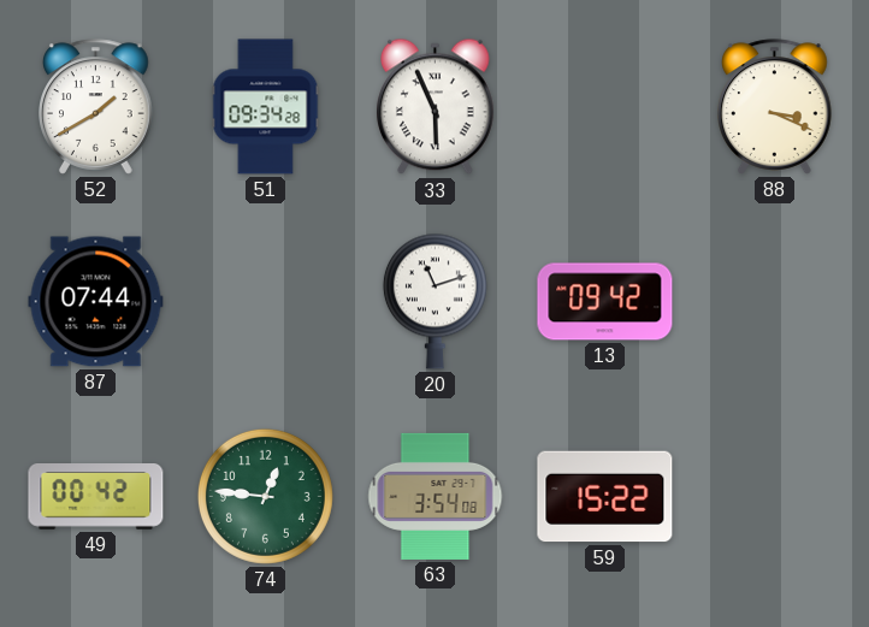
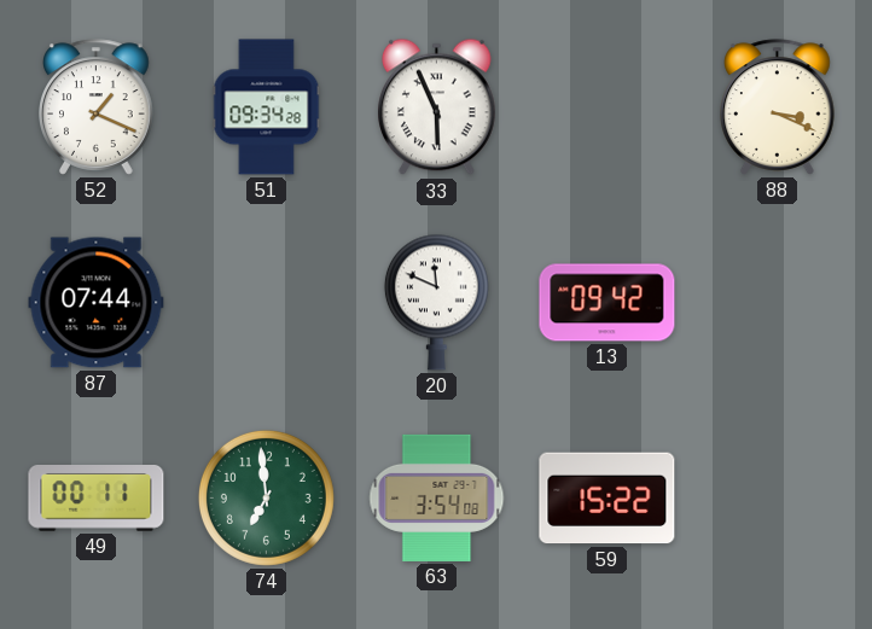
52: 1:40 -> 1:19 (97, 107)
20: 11:12 -> 11:49 (436, 302)
49: 00:42 -> 00:11 (97, 499)
74: 12:46 -> 6:59 (266, 497)
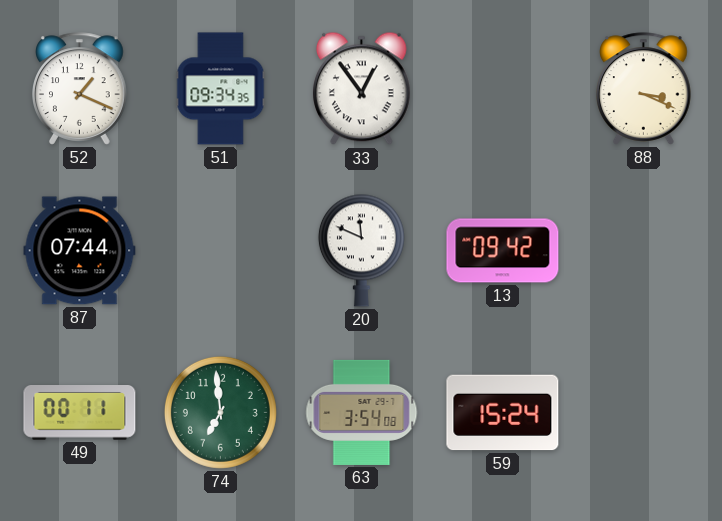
51: 09:34:28 -> 09:34:35 (221, 89)
33: 5:56 -> 12:54 (362, 89)
59: 15:22 -> 15:24 (503, 413)
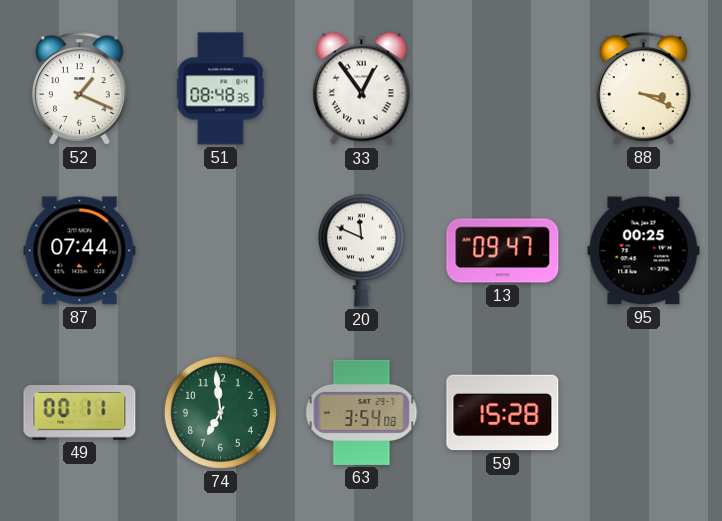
51: 09:34 -> 08:48 (221, 89)
13: 09:42 -> 09:47 (503, 251)
95: none -> 00:25 (644, 251)
59: 15:24 -> 15:28 (503, 413)
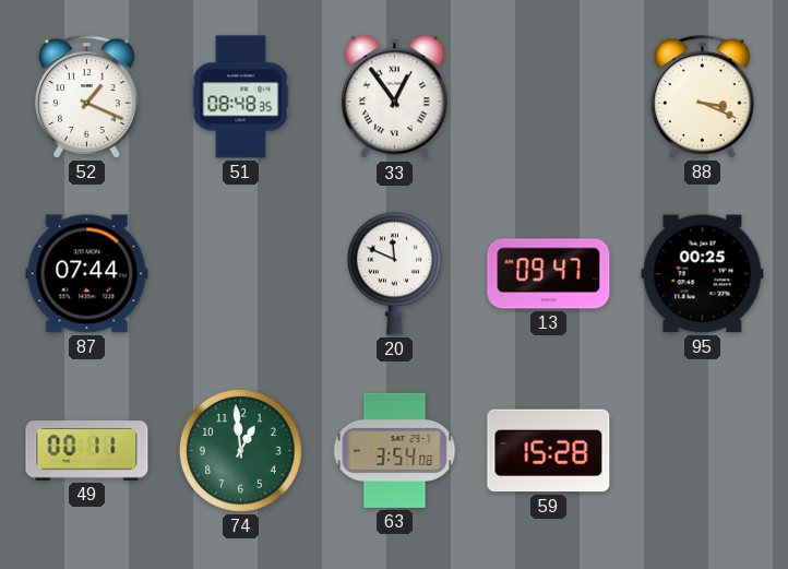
74: 6:59 -> 12:59 (240, 450)
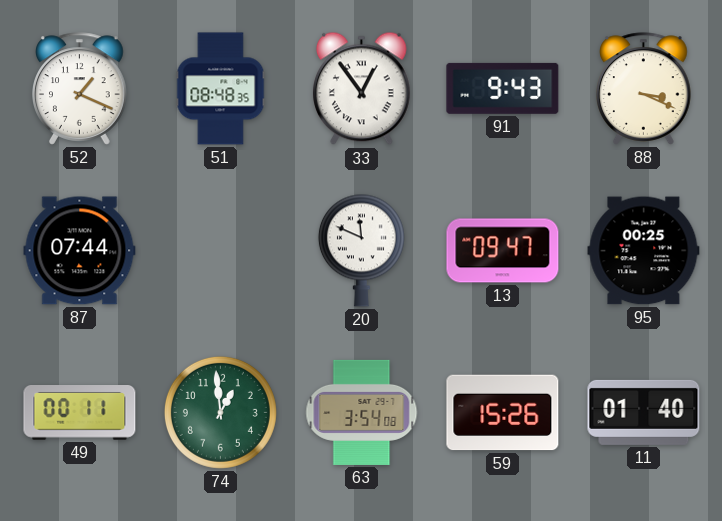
91: none -> 9:43 (503, 88)
59: 15:28 -> 15:26 (503, 413)
11: none -> 01:40 (644, 412)
